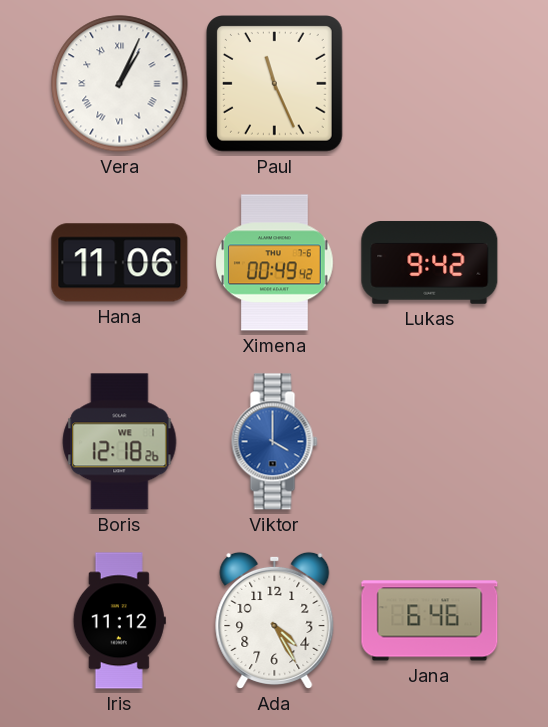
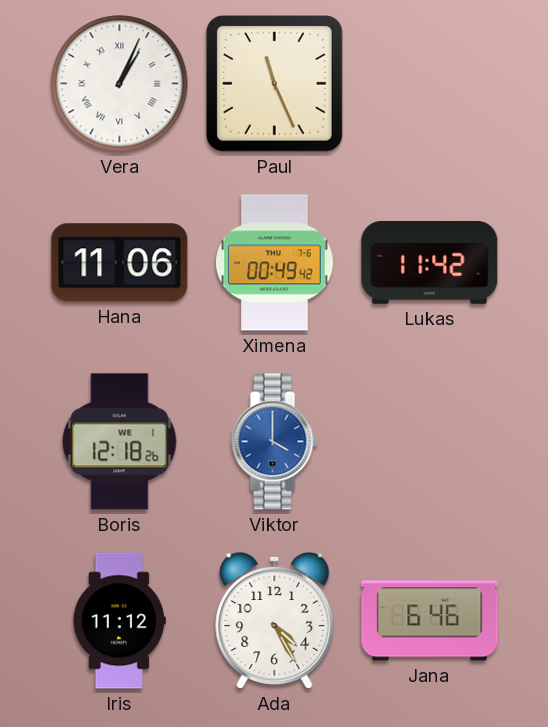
Lukas: 9:42 -> 11:42 (430, 262)
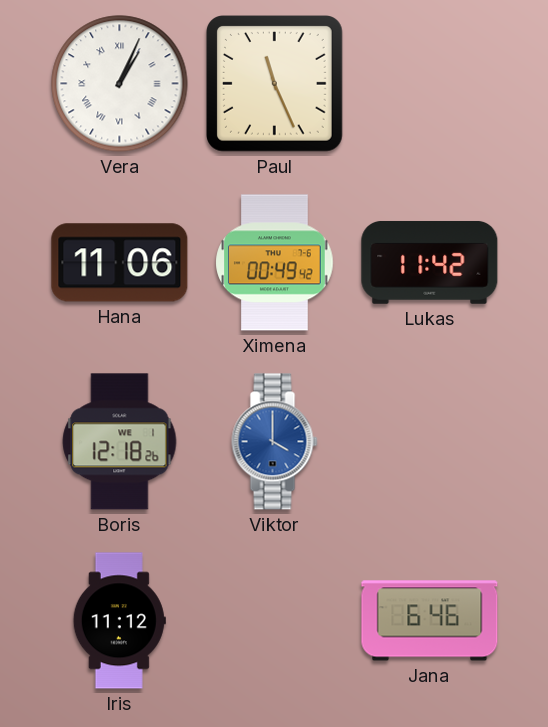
Ada: 4:25 -> none (275, 620)
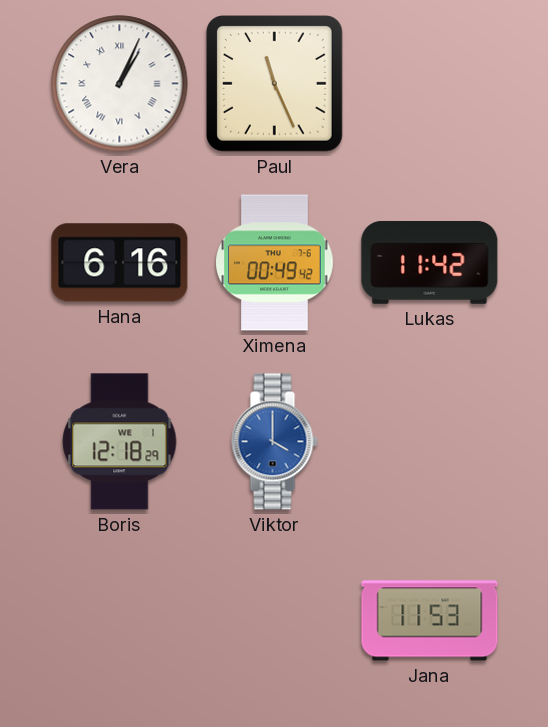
Hana: 11:06 -> 6:16 (120, 263)
Boris: 12:18:26 -> 12:18:29 (120, 442)
Iris: 11:12 -> none (119, 621)
Jana: 6:46 -> 11:53 (430, 621)
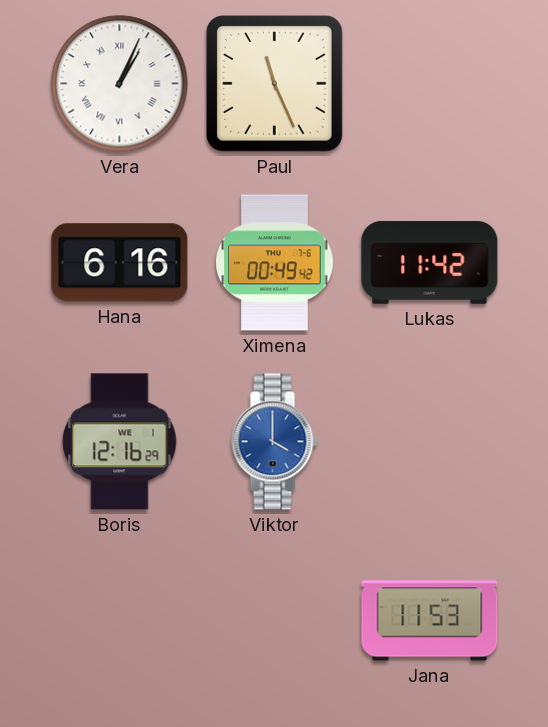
Boris: 12:18 -> 12:16 (120, 442)
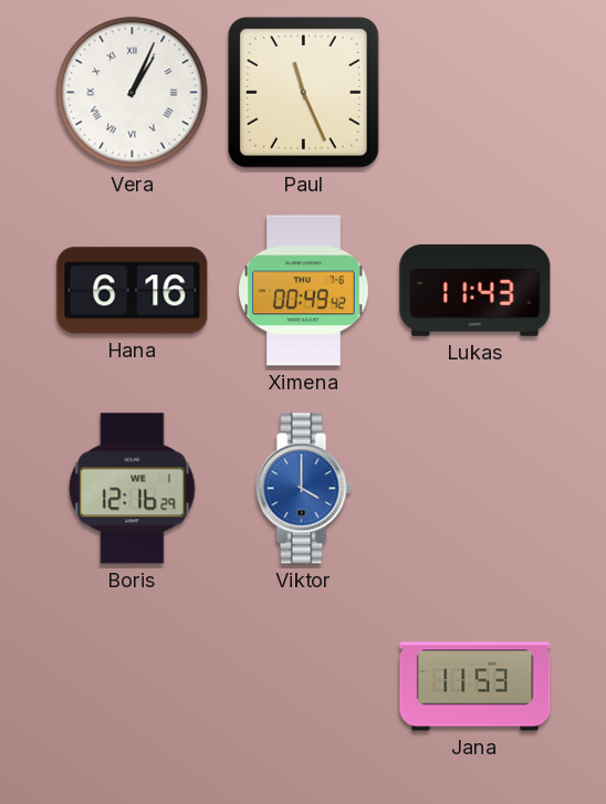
Lukas: 11:42 -> 11:43 (476, 290)
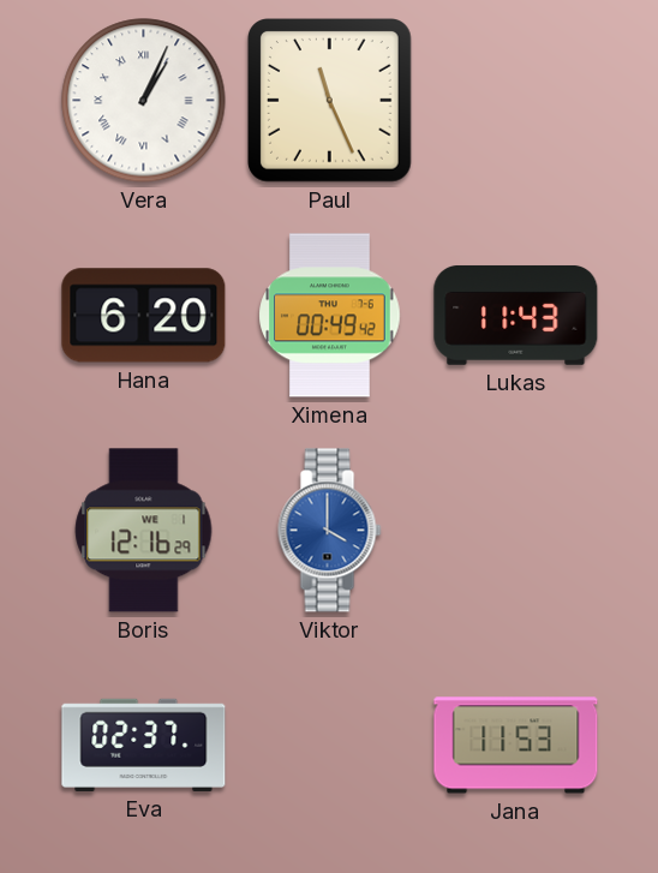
Hana: 6:16 -> 6:20 (144, 316)
Eva: none -> 02:37 (144, 745)
